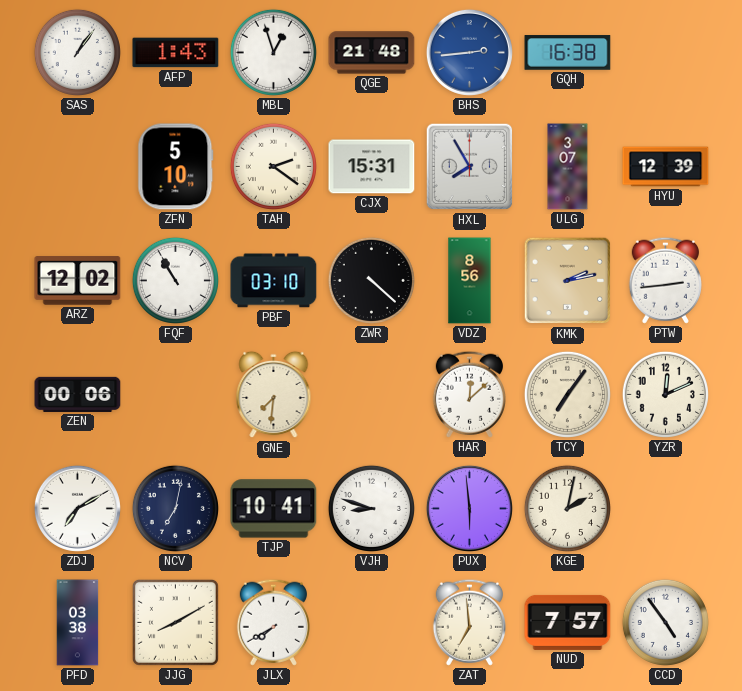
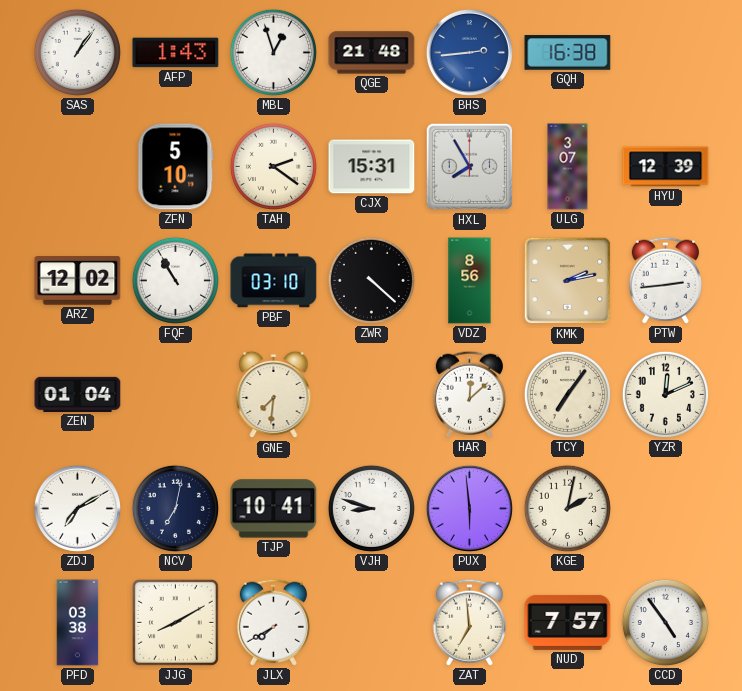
ZEN: 00:06 -> 01:04 (78, 394)
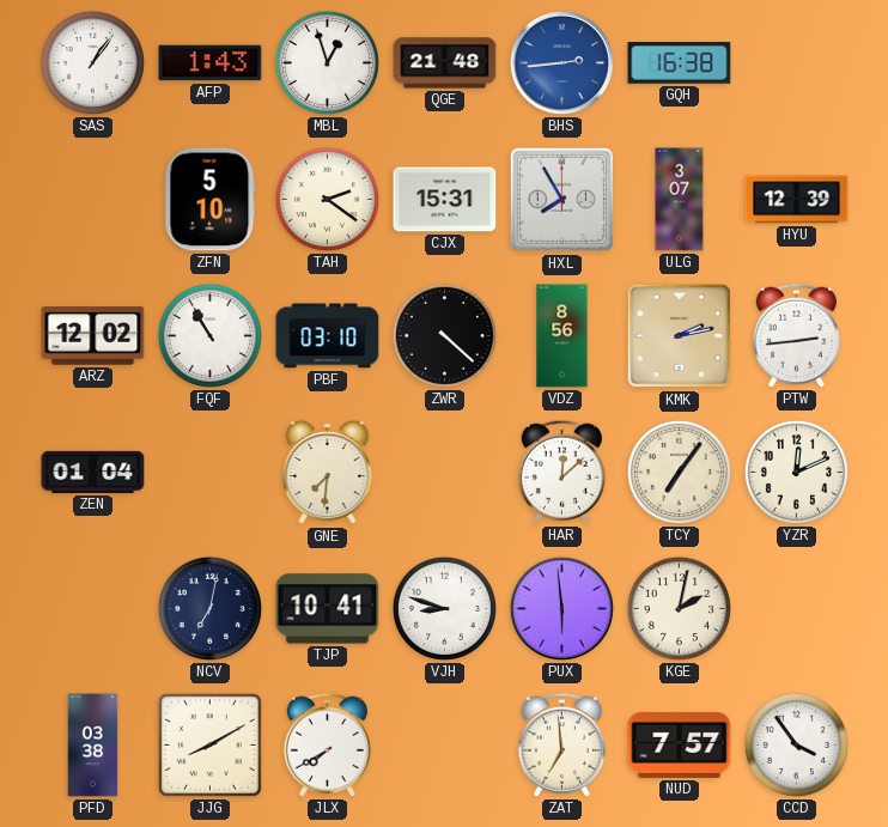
ZDJ: 7:10 -> none (77, 508)
CCD: 4:54 -> 3:54 (796, 744)
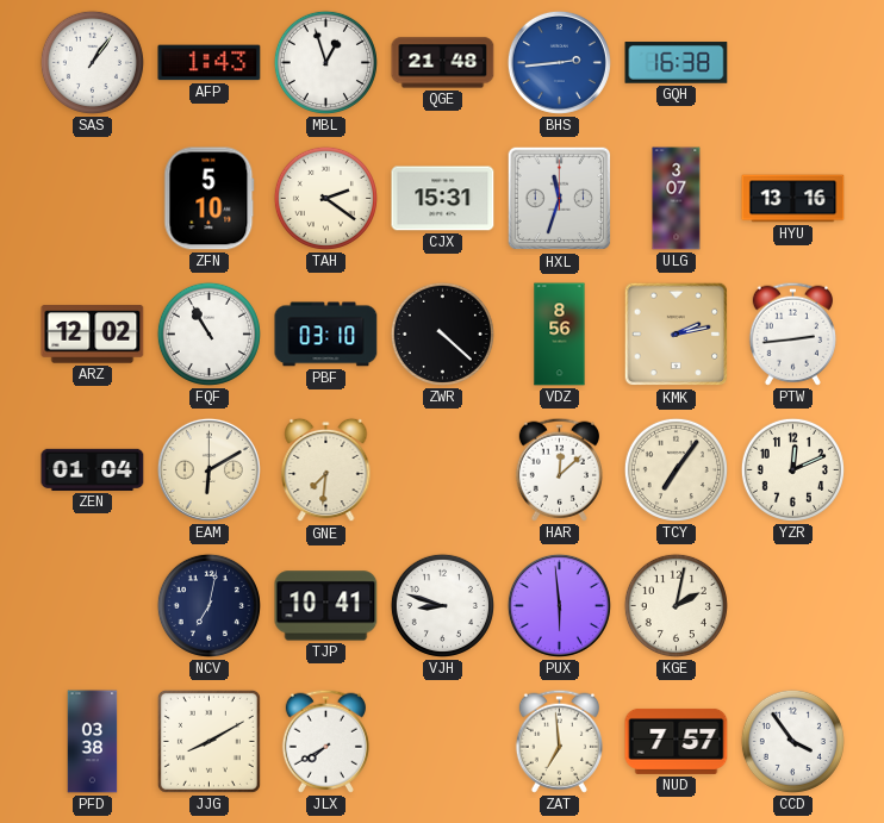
HXL: 7:55 -> 11:33 (560, 199)
HYU: 12:39 -> 13:16 (793, 199)
EAM: none -> 6:10 (208, 469)
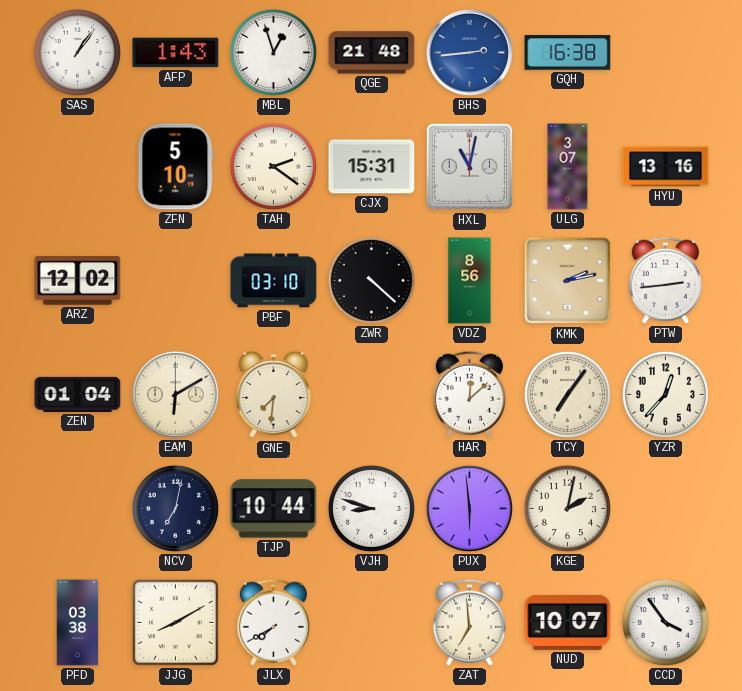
HXL: 11:33 -> 11:02 (470, 167)
FQF: 10:55 -> none (208, 333)
YZR: 12:11 -> 12:37 (665, 394)
TJP: 10:41 -> 10:44 (274, 509)
NUD: 7:57 -> 10:07 (568, 622)
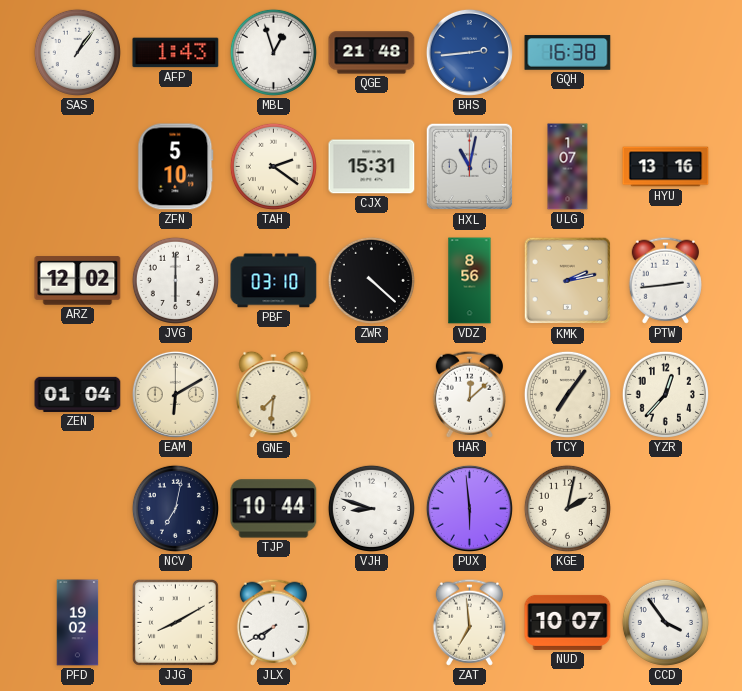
ULG: 3:07 -> 1:07 (568, 167)
JVG: none -> 6:00 (175, 280)
PFD: 03:38 -> 19:02 (78, 623)
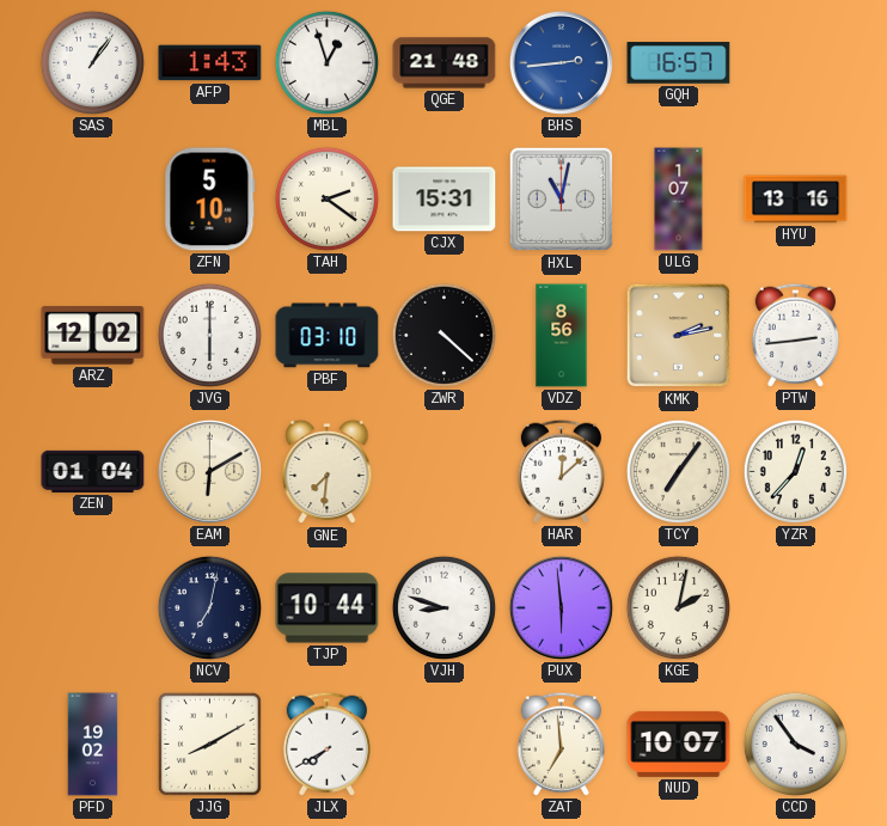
GQH: 16:38 -> 16:57 (679, 63)
